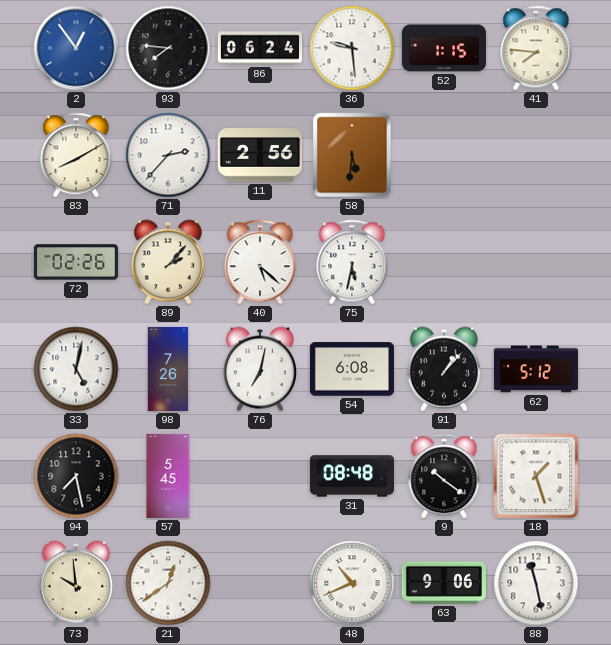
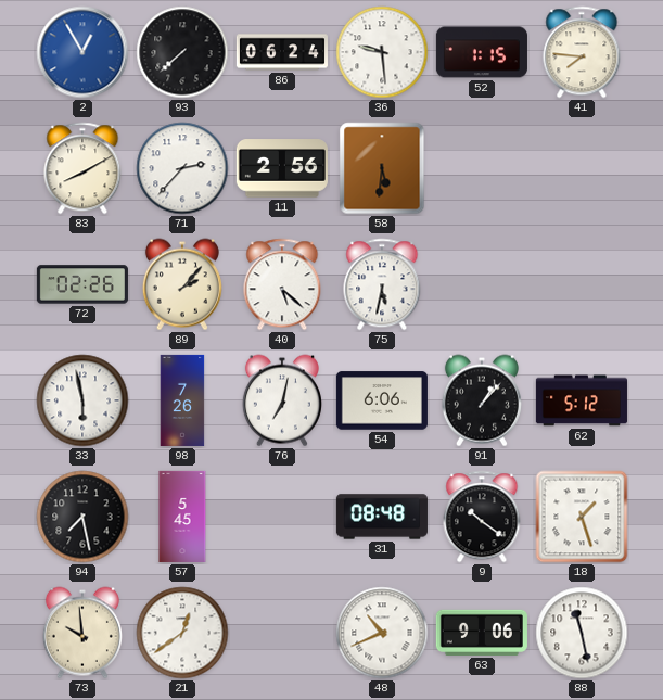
2: 12:54 -> 12:55 (82, 52)
93: 7:46 -> 7:38 (182, 52)
33: 5:02 -> 5:58 (82, 400)
54: 6:08 -> 6:06 (382, 400)
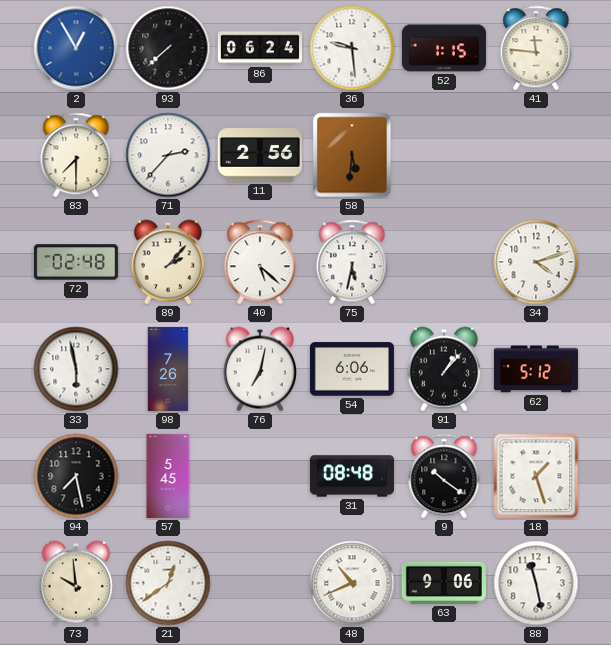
41: 7:46 -> 11:46 (536, 48)
83: 8:10 -> 7:30 (76, 155)
72: 02:26 -> 02:48 (76, 262)
34: none -> 4:12 (536, 262)
